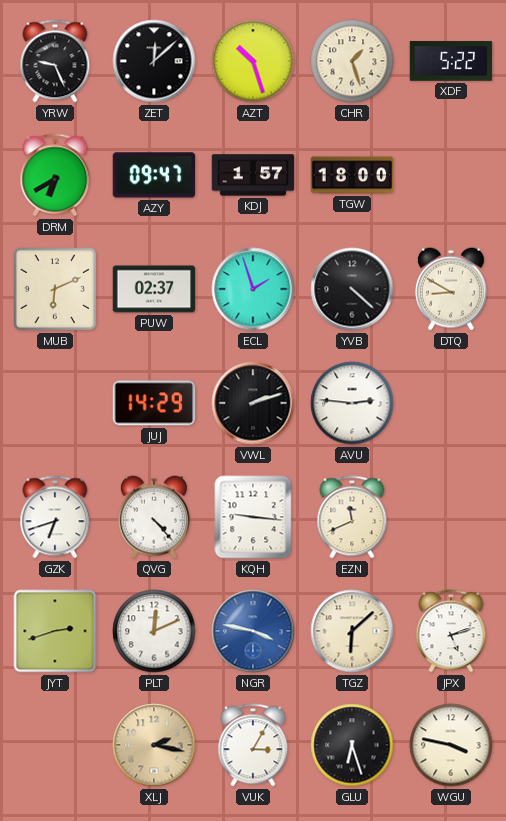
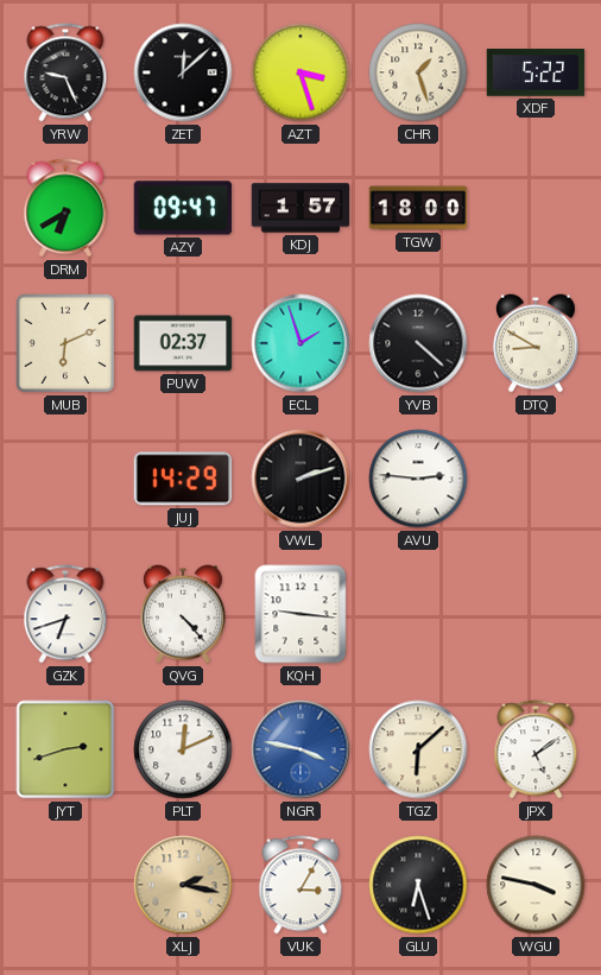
AZT: 10:27 -> 3:27 (300, 72)
EZN: 11:41 -> none (352, 517)
JPX: 5:12 -> 5:09 (536, 749)
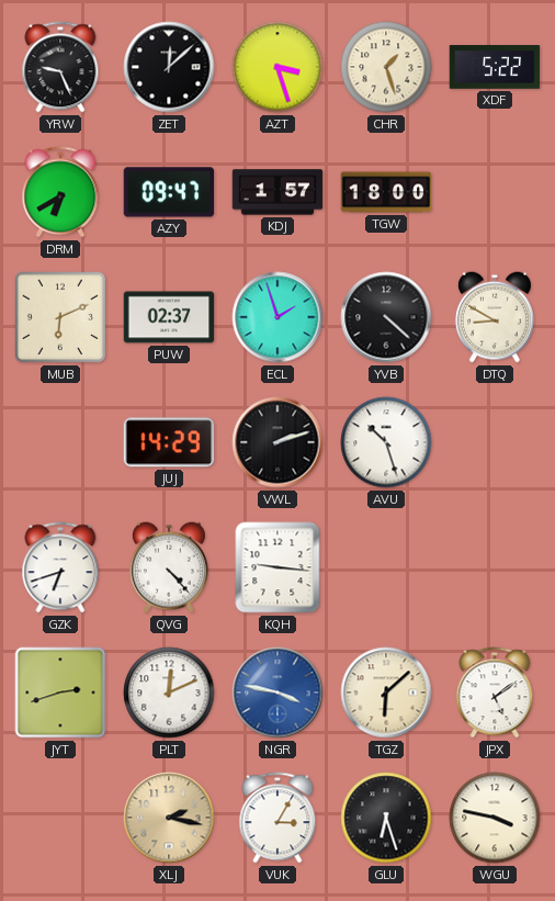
AVU: 2:46 -> 10:27 (386, 442)
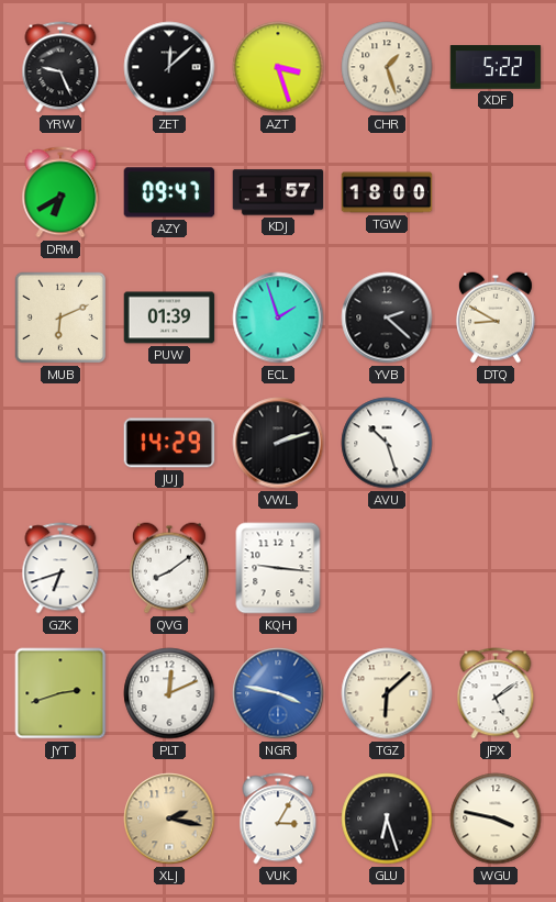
PUW: 02:37 -> 01:39 (169, 318)
YVB: 4:22 -> 2:22 (387, 318)
QVG: 4:23 -> 8:09 (169, 568)
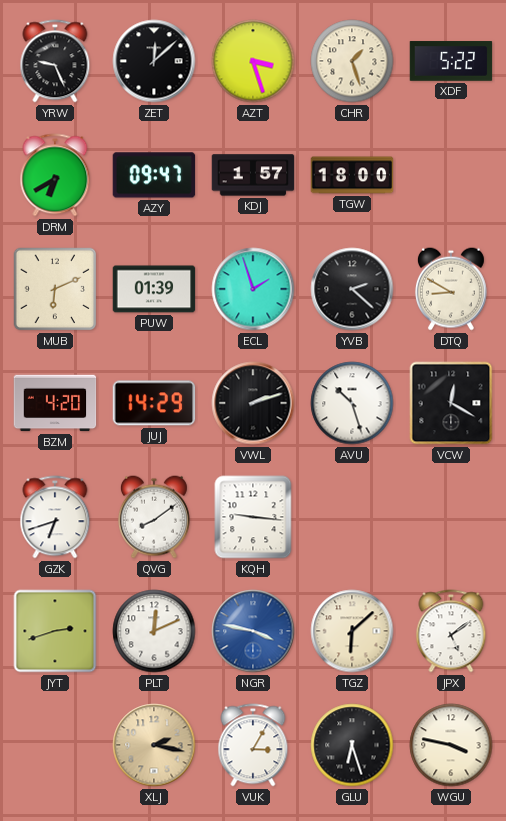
BZM: none -> 4:20 (55, 403)
VCW: none -> 12:20 (451, 403)
